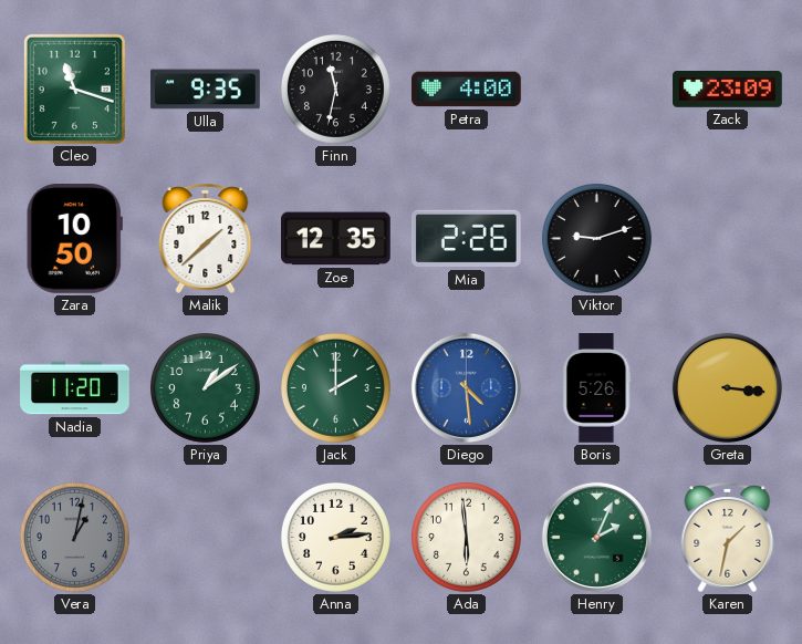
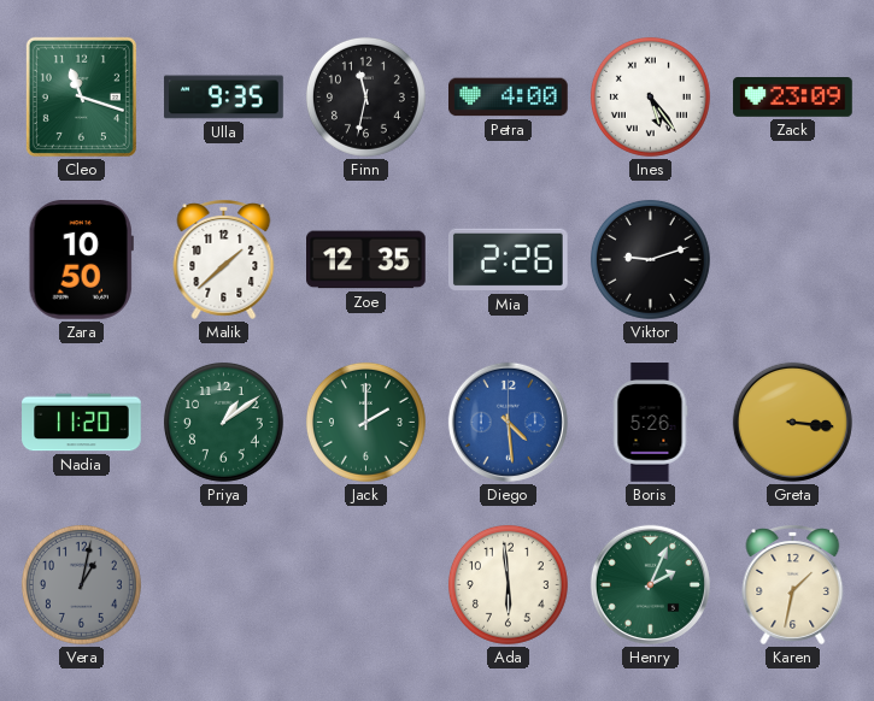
Ines: none -> 5:24 (650, 96)
Anna: 2:14 -> none (335, 537)
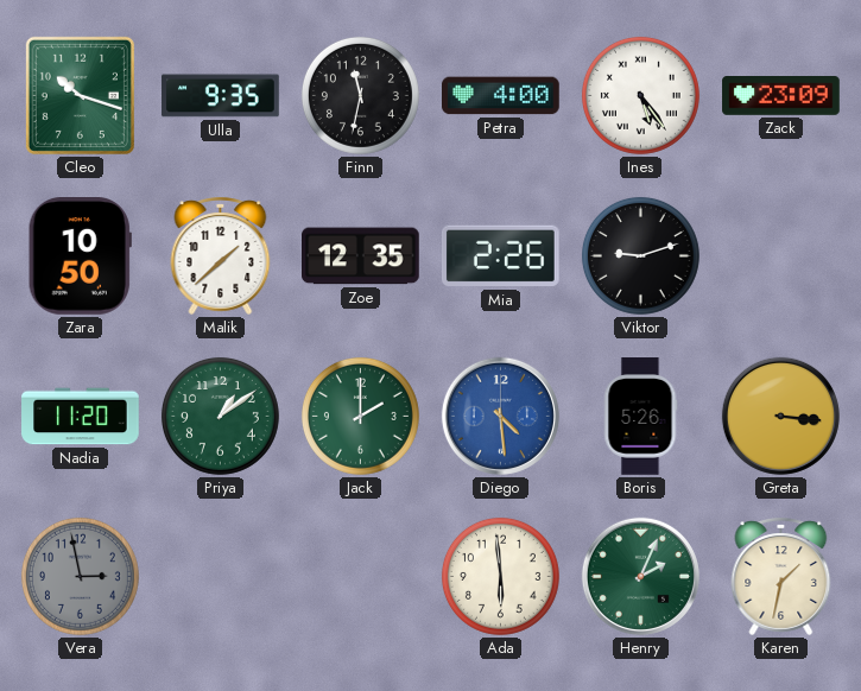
Cleo: 11:18 -> 10:18 (80, 95)
Vera: 1:02 -> 2:58 (80, 576)
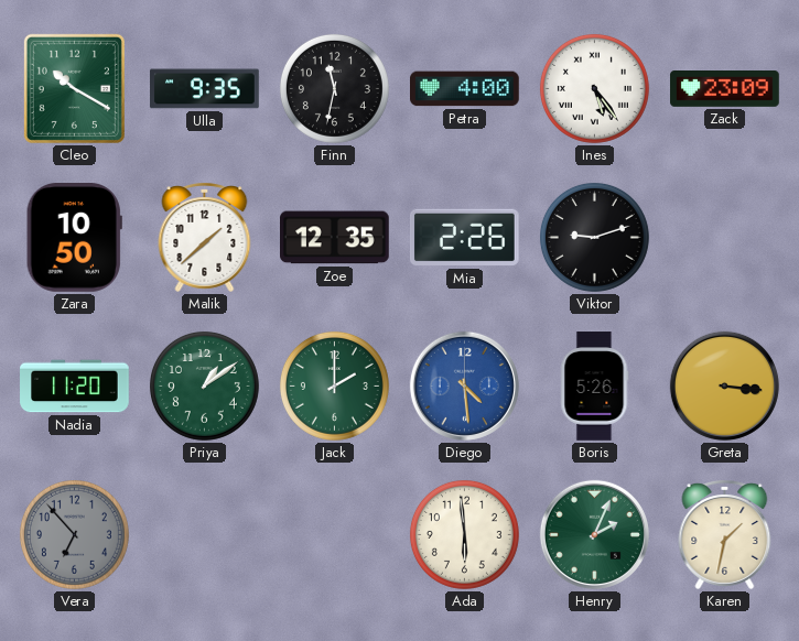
Cleo: 10:18 -> 10:20 (74, 88)
Vera: 2:58 -> 6:53 (74, 534)
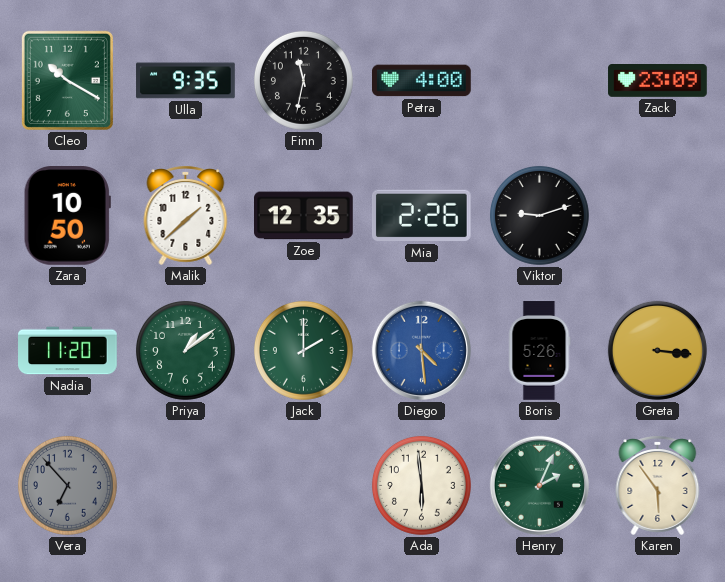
Ines: 5:24 -> none (594, 88)
Karen: 1:32 -> 5:54 (658, 485)
